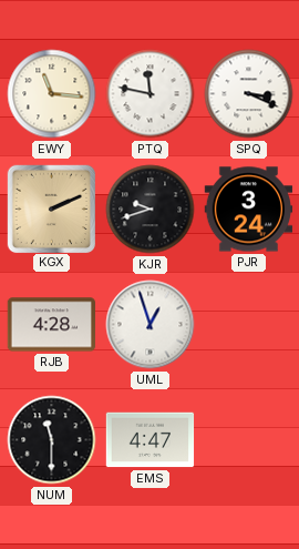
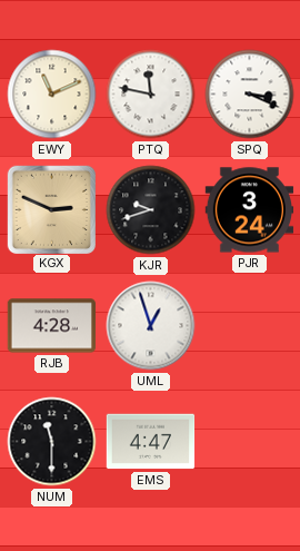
EWY: 11:16 -> 11:11 (52, 95)
KGX: 2:11 -> 2:49 (51, 209)
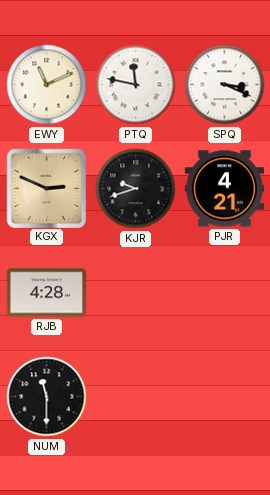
PJR: 3:24 -> 4:21 (225, 189)
UML: 12:57 -> none (151, 326)
EMS: 4:47 -> none (151, 442)
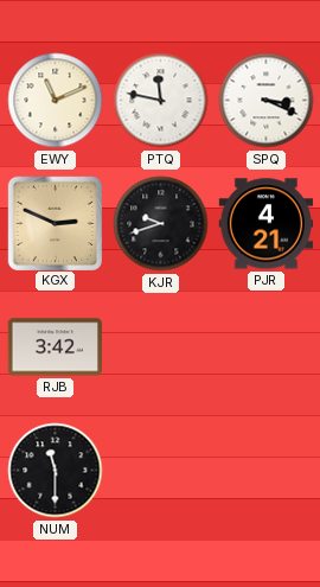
RJB: 4:28 -> 3:42 (56, 347)
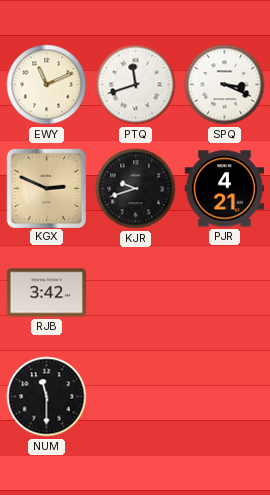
PTQ: 11:47 -> 11:42 (136, 85)
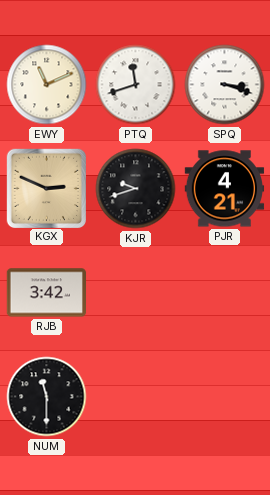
SPQ: 3:19 -> 3:18 (225, 85)
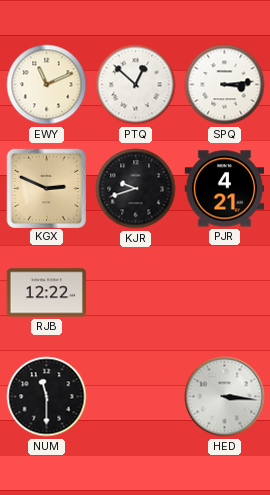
PTQ: 11:42 -> 12:52 (136, 85)
SPQ: 3:18 -> 3:14 (225, 85)
RJB: 3:42 -> 12:22 (47, 293)
HED: none -> 3:16 (225, 397)
